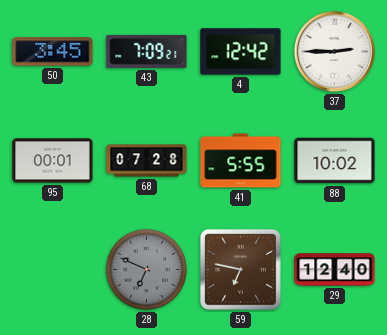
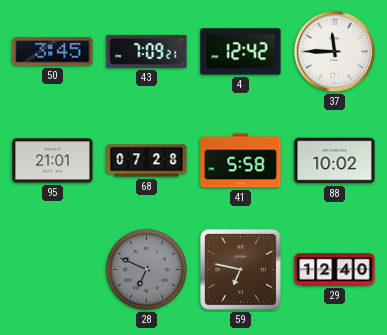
37: 2:45 -> 11:45 (334, 51)
95: 00:01 -> 21:01 (53, 161)
41: 5:55 -> 5:58 (241, 161)
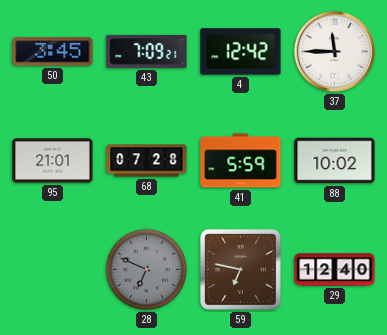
41: 5:58 -> 5:59 (241, 161)
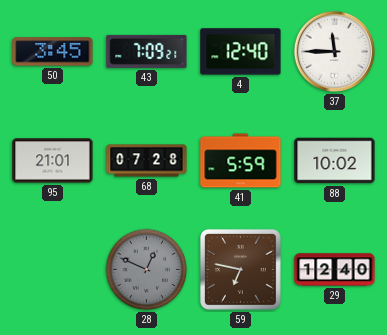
4: 12:42 -> 12:40 (241, 52)
28: 6:49 -> 12:49 (147, 270)
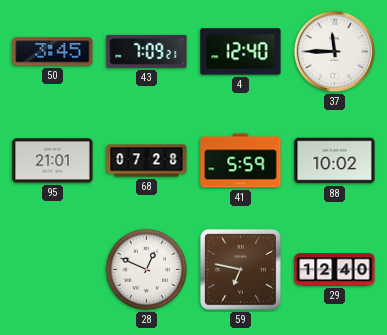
28 dial: grey -> white (147, 270)
